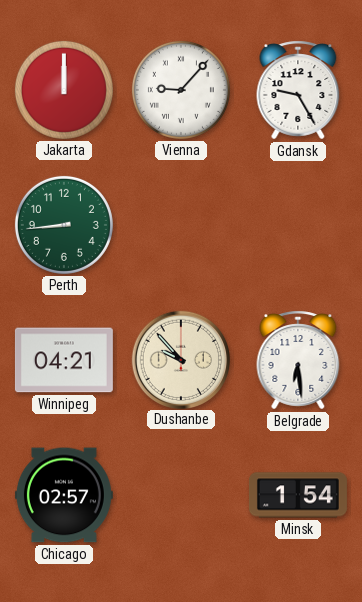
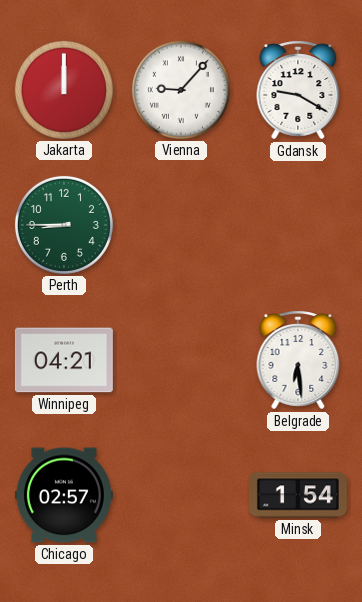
Gdansk: 9:25 -> 9:20 (298, 90)
Perth: 8:44 -> 8:45 (64, 225)
Dushanbe: 9:53 -> none (180, 359)
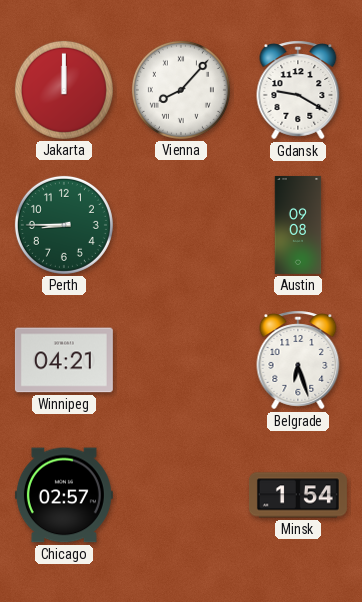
Vienna: 9:07 -> 8:07 (181, 90)
Austin: none -> 09:08 (298, 225)
Belgrade: 6:29 -> 6:27 (298, 360)
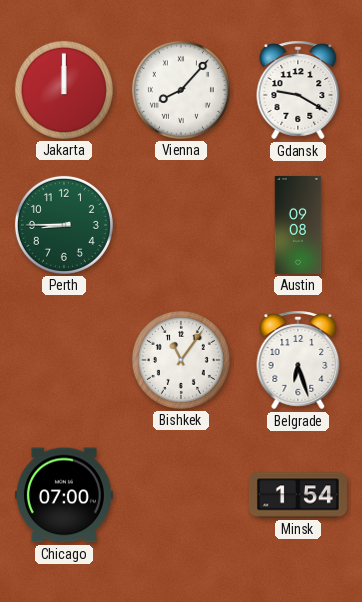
Winnipeg: 04:21 -> none (64, 360)
Bishkek: none -> 11:06 (181, 360)
Chicago: 02:57 -> 07:00 (64, 495)
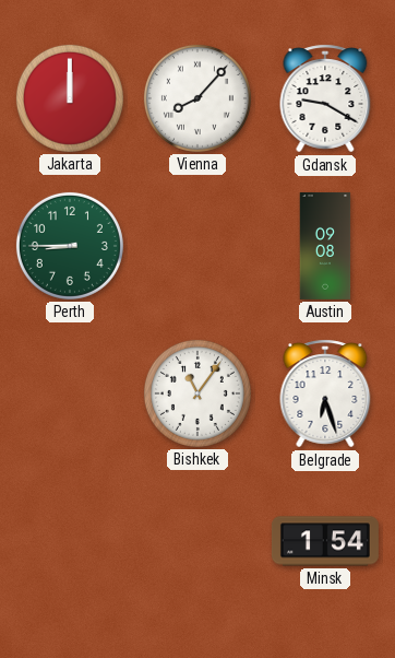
Chicago: 07:00 -> none (64, 495)
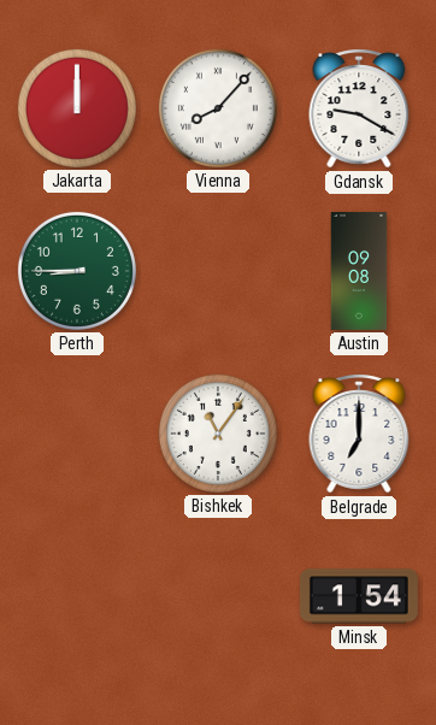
Belgrade: 6:27 -> 7:00 (359, 434)
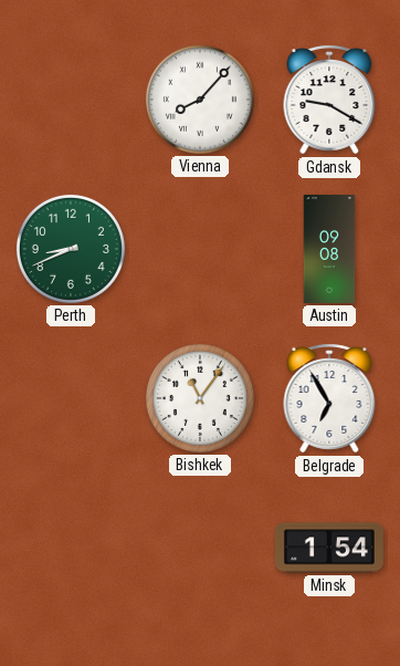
Jakarta: 12:00 -> none (77, 108)
Perth: 8:45 -> 8:41 (71, 249)
Belgrade: 7:00 -> 6:55 (329, 398)
